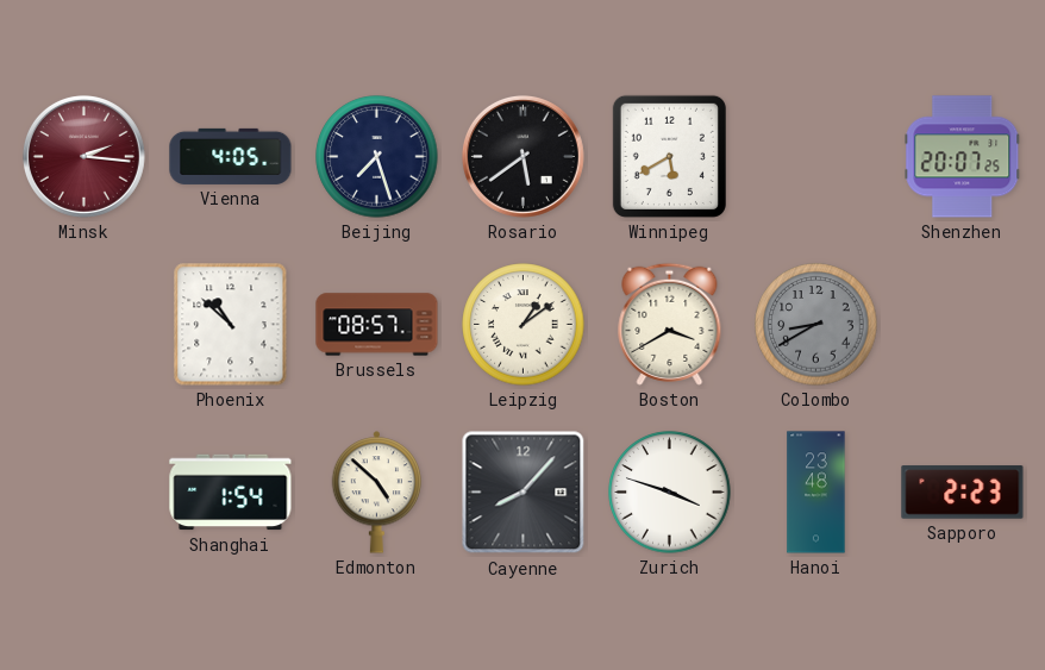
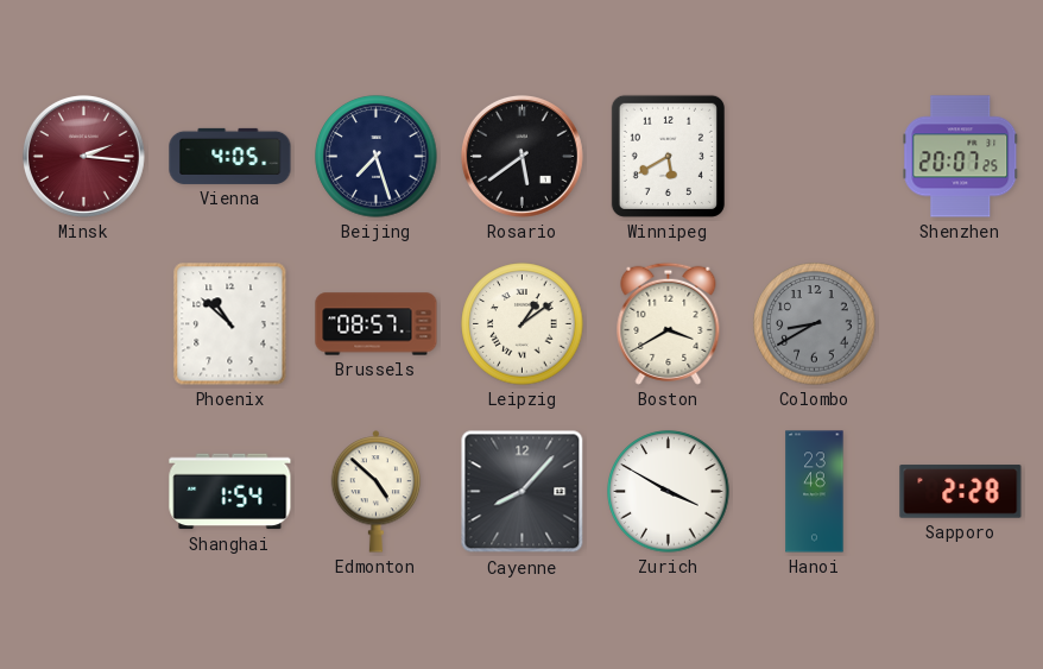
Zurich: 3:48 -> 3:50 (669, 492)
Sapporo: 2:23 -> 2:28 (961, 492)
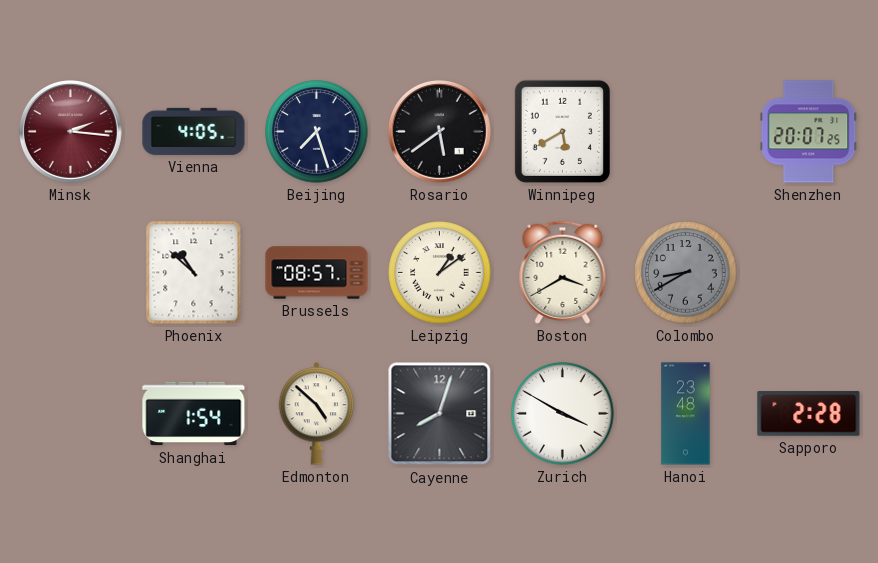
Cayenne: 8:07 -> 8:03 (440, 414)
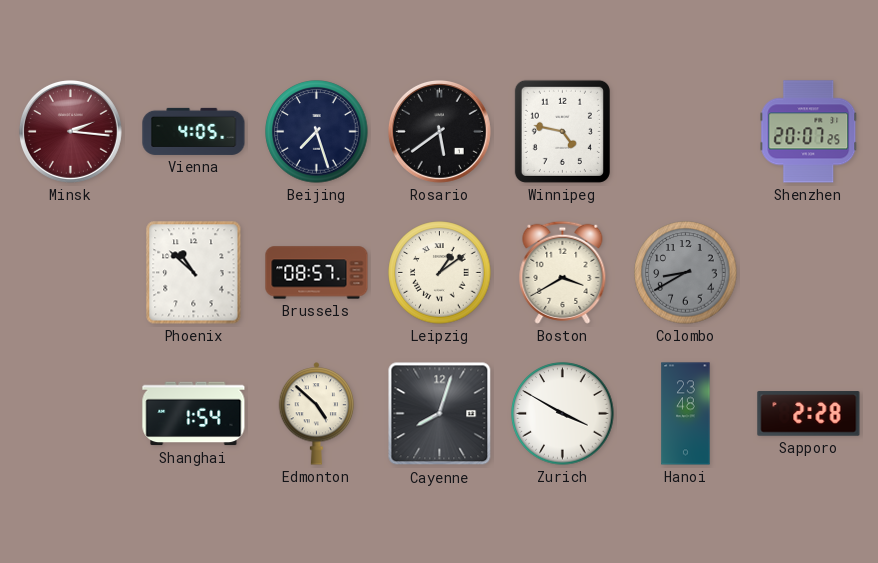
Winnipeg: 5:40 -> 4:47 (562, 131)
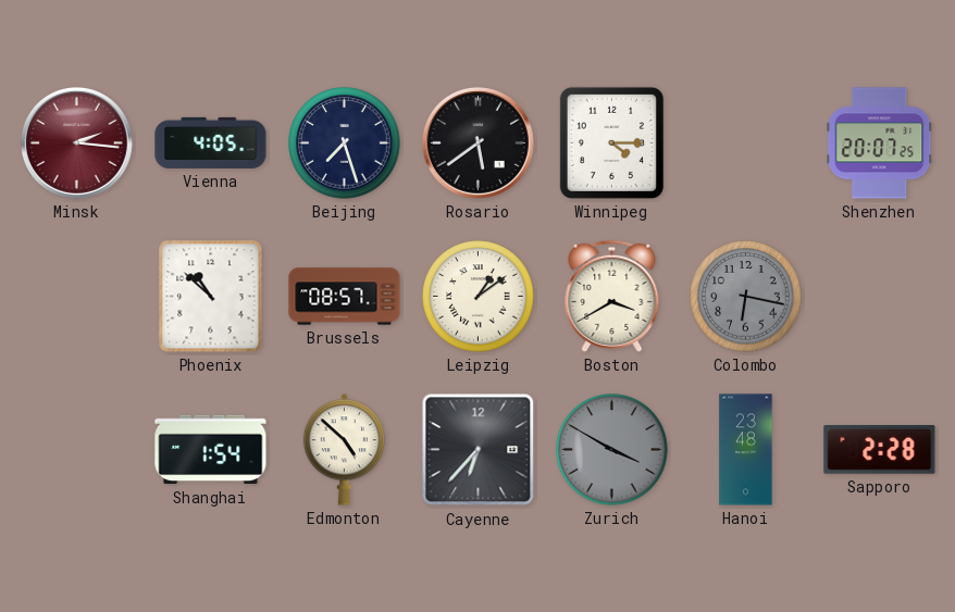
Winnipeg: 4:47 -> 4:15 (611, 142)
Colombo: 8:40 -> 6:17 (746, 297)
Cayenne: 8:03 -> 6:37 (479, 450)
Zurich dial: white -> grey (612, 450)
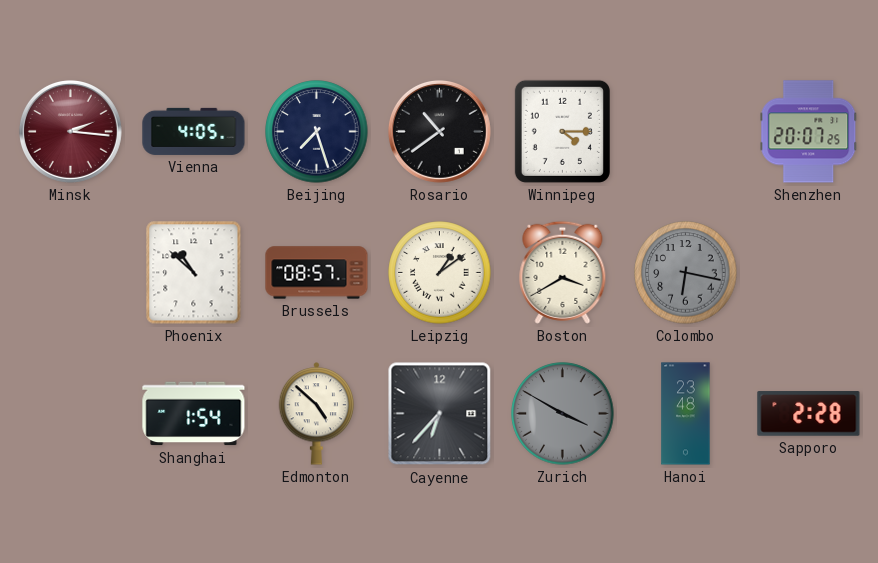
Rosario: 5:39 -> 10:39 (439, 131)
